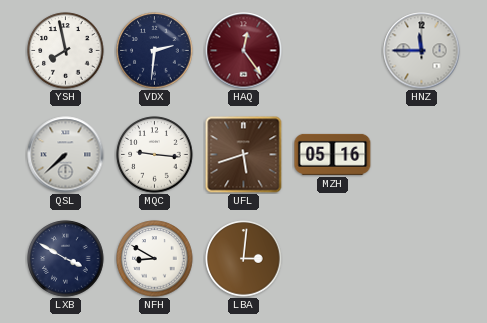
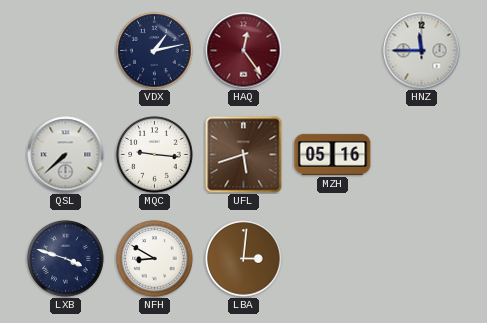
YSH: 7:58 -> none (66, 51)
VDX: 2:31 -> 1:13 (155, 51)
LXB: 3:50 -> 3:48 (66, 259)
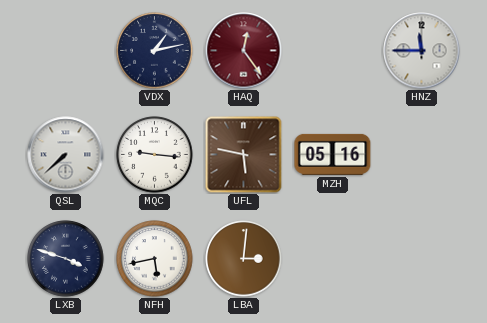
UFL: 5:42 -> 5:47 (244, 155)
NFH: 8:50 -> 5:43 (155, 259)
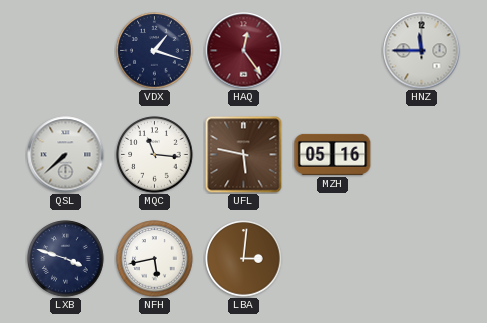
VDX: 1:13 -> 1:18 (155, 51)
MQC: 9:16 -> 11:16 (155, 155)
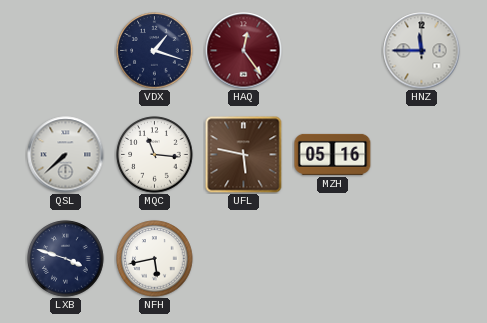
LBA: 3:01 -> none (244, 259)
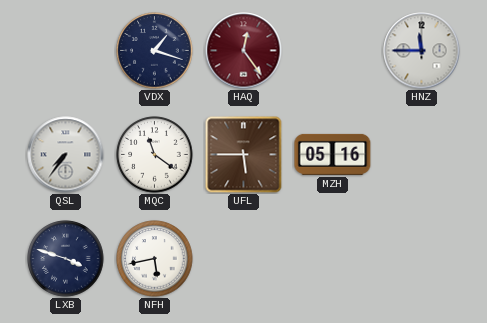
QSL: 7:38 -> 7:36 (66, 155)
MQC: 11:16 -> 11:21 (155, 155)
UFL: 5:47 -> 5:45 (244, 155)
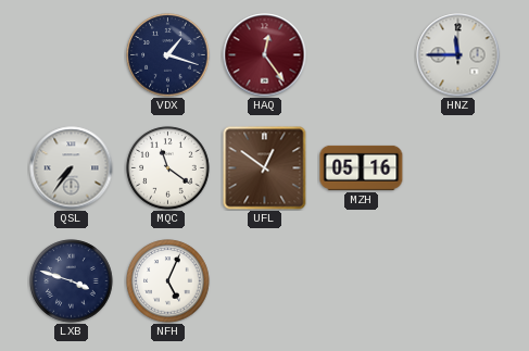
UFL: 5:45 -> 12:51 (265, 168)
NFH: 5:43 -> 5:04 (168, 281)
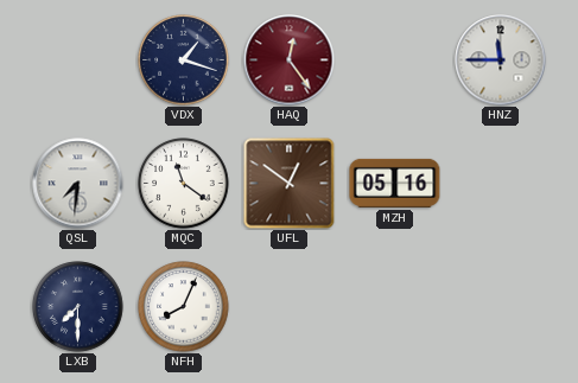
QSL: 7:36 -> 7:31 (78, 184)
LXB: 3:48 -> 7:30 (78, 307)
NFH: 5:04 -> 8:04 (184, 307)
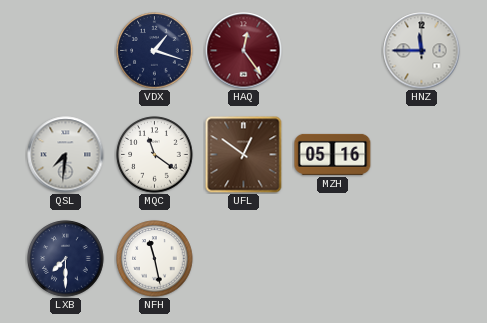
NFH: 8:04 -> 11:28 (155, 259)
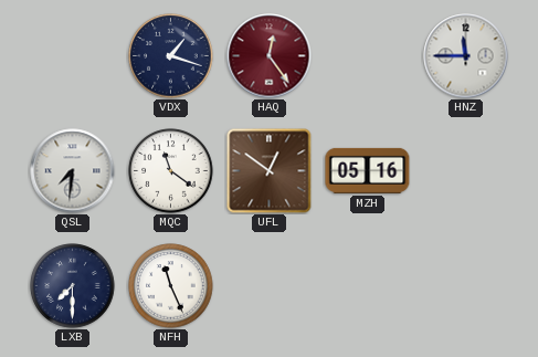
NFH: 11:28 -> 11:26 (171, 286)
